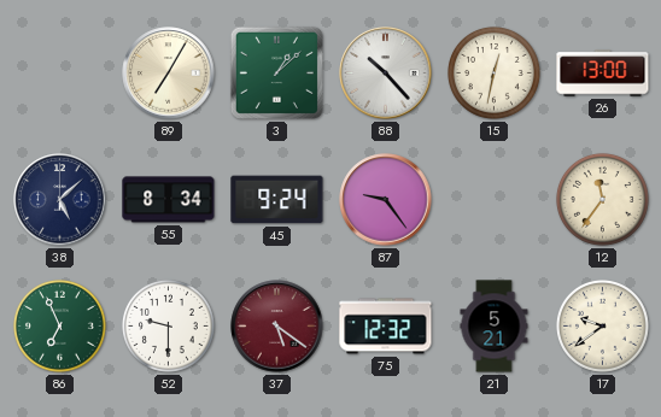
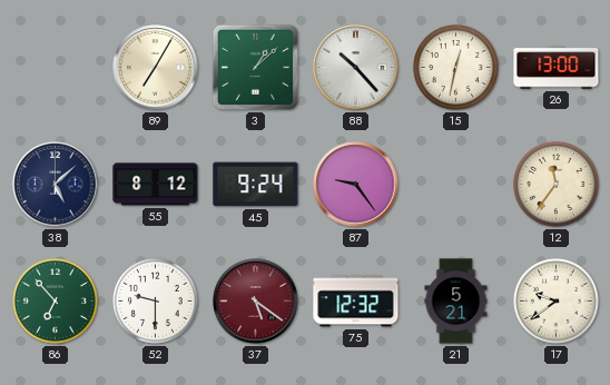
55: 8:34 -> 8:12 (156, 185)
86: 6:56 -> 6:53 (55, 300)
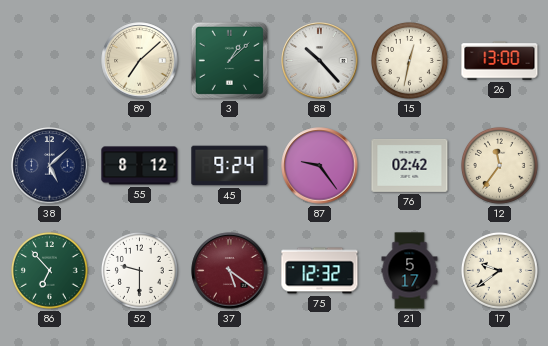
89: 7:05 -> 7:08 (140, 61)
76: none -> 02:42 (410, 165)
21: 5:21 -> 5:17 (410, 271)
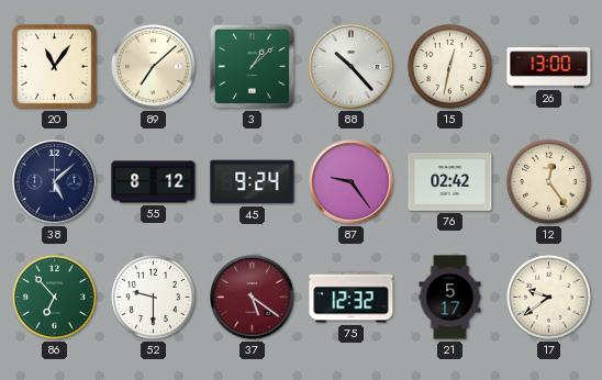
20: none -> 11:06 (54, 66)
12: 11:36 -> 12:24 (548, 181)
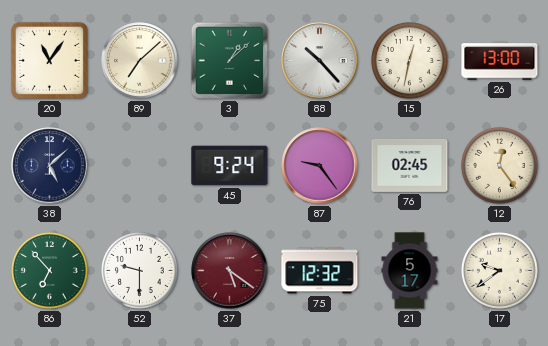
55: 8:12 -> none (154, 182)
76: 02:42 -> 02:45 (410, 165)
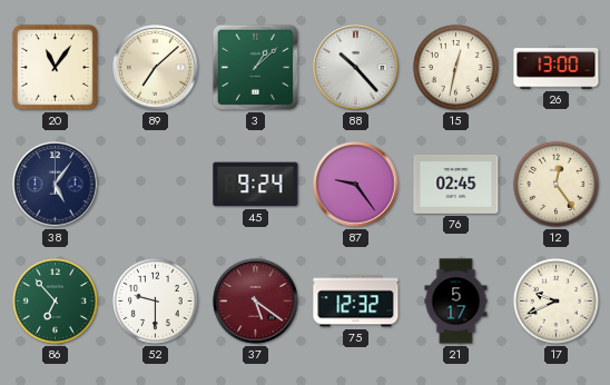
38: 5:08 -> 5:06 (56, 185)
17: 9:39 -> 9:41 (555, 300)
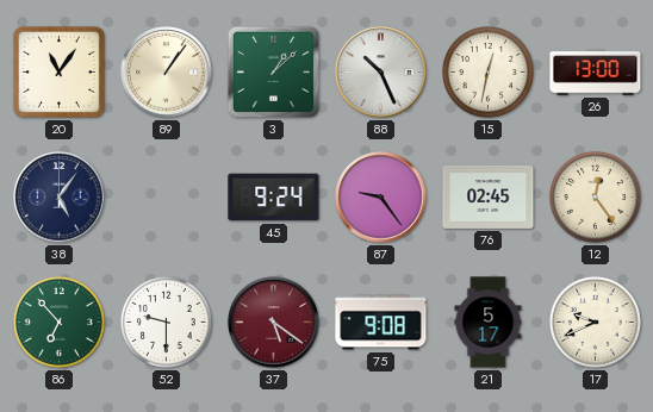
89: 7:08 -> 1:06 (167, 73)
88: 10:23 -> 10:26 (381, 73)
75: 12:32 -> 9:08 (381, 323)
